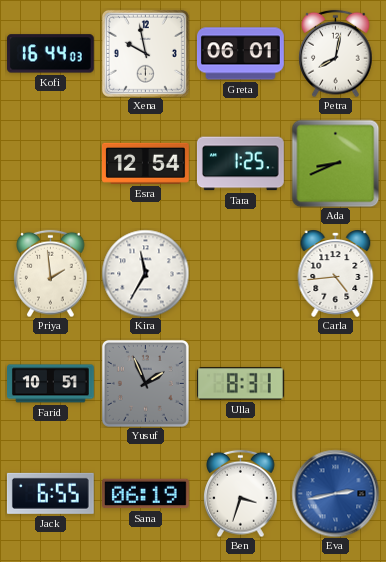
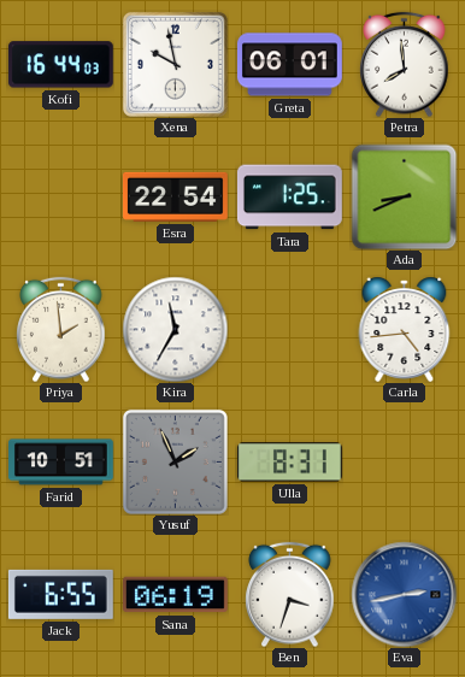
Petra: 8:02 -> 7:59 (405, 64)
Esra: 12:54 -> 22:54 (175, 196)
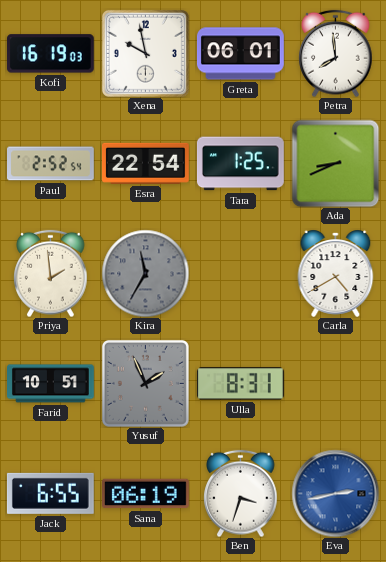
Kofi: 16:44 -> 16:19 (50, 54)
Paul: none -> 2:52 (51, 164)
Kira dial: white -> grey (145, 273)
Carla: 4:44 -> 4:40 (336, 273)
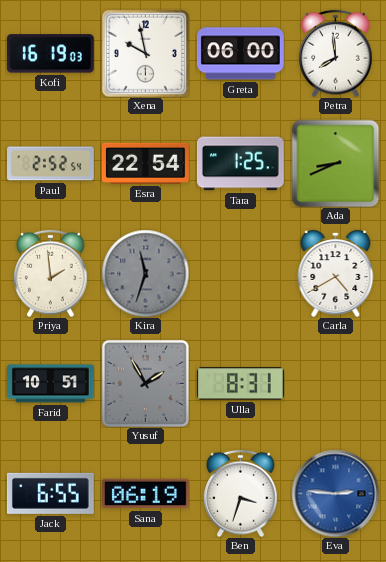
Greta: 06:01 -> 06:00 (241, 54)
Kira: 11:35 -> 11:33 (145, 273)
Yusuf: 1:56 -> 1:55 (145, 383)
Eva: 2:43 -> 2:46 (335, 493)
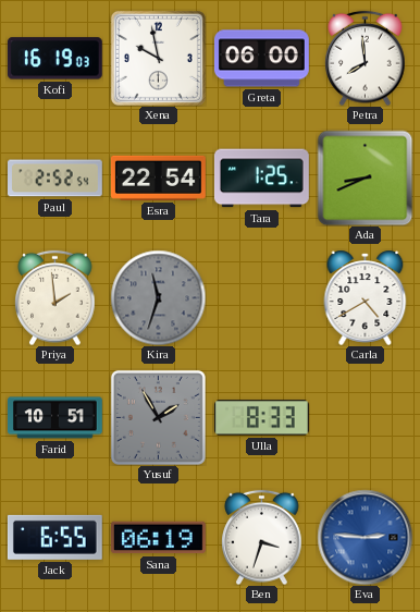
Ulla: 8:31 -> 8:33 (261, 418)
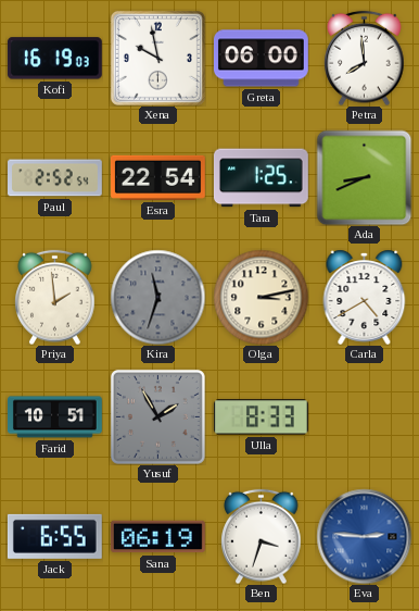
Olga: none -> 3:13 (261, 297)
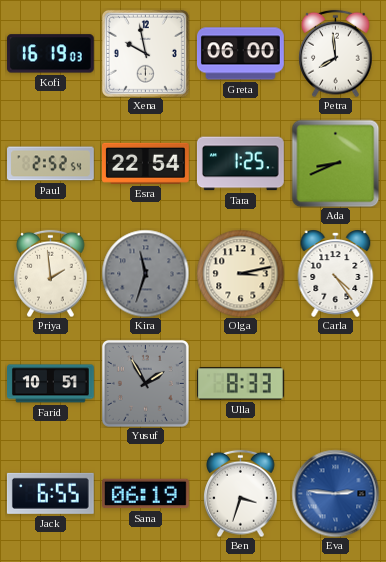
Carla: 4:40 -> 4:24 (336, 273)
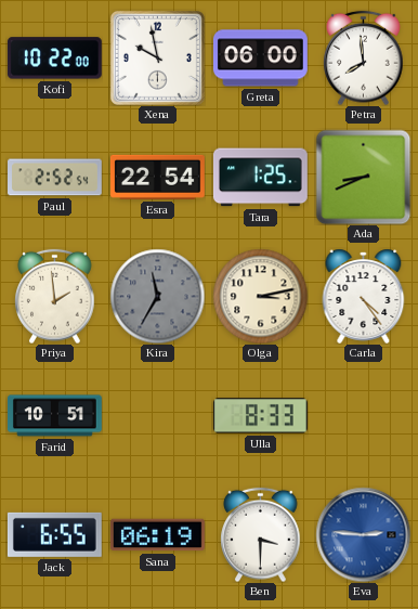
Kofi: 16:19 -> 10:22 (54, 59)
Kira: 11:33 -> 11:35 (157, 296)
Yusuf: 1:55 -> none (145, 383)
Ben: 3:33 -> 3:30 (261, 534)
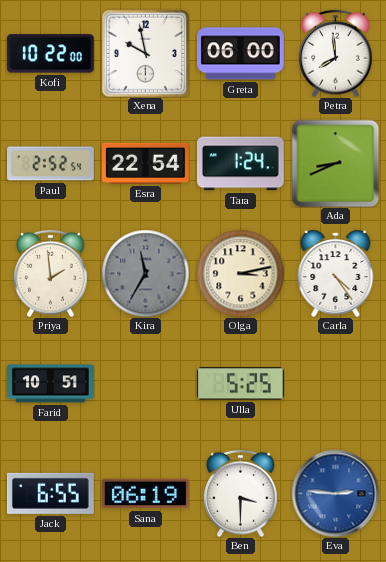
Tara: 1:25 -> 1:24 (240, 164)
Ulla: 8:33 -> 5:25 (240, 384)
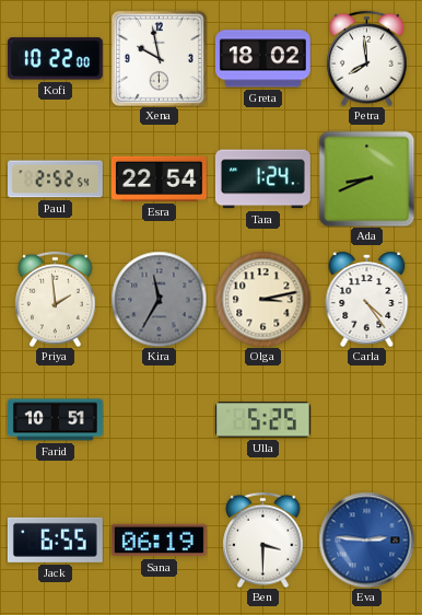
Greta: 06:00 -> 18:02 (263, 59)
